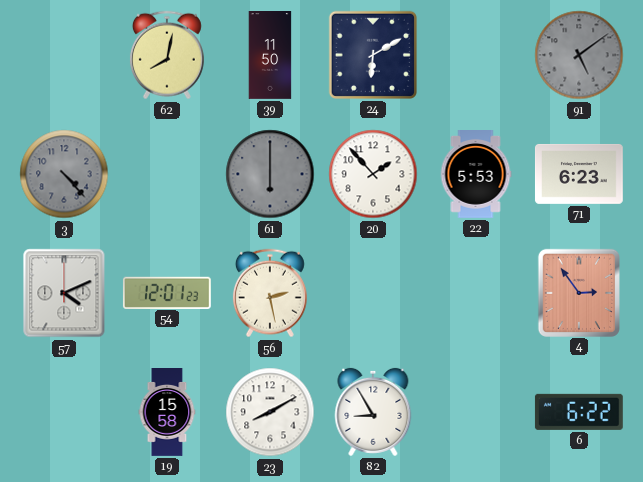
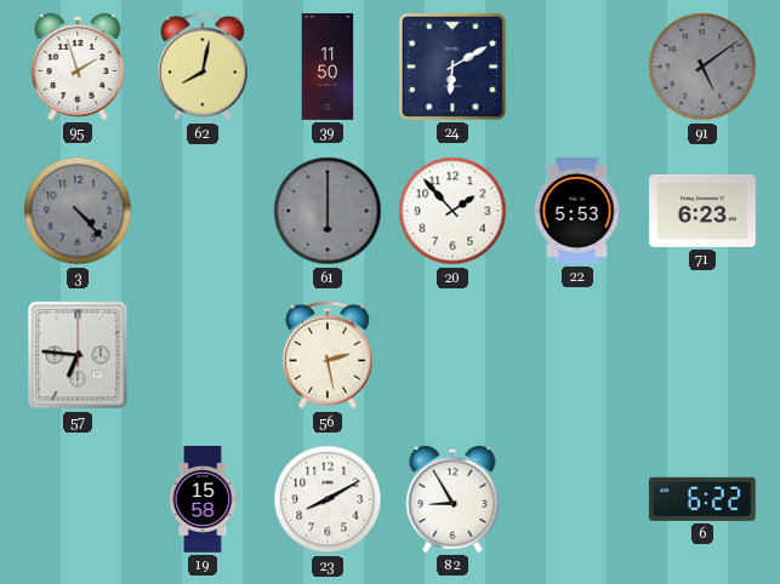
95: none -> 1:57 (78, 67)
57: 4:11 -> 6:46 (78, 355)
54: 12:01 -> none (167, 292)
4: 2:54 -> none (579, 292)
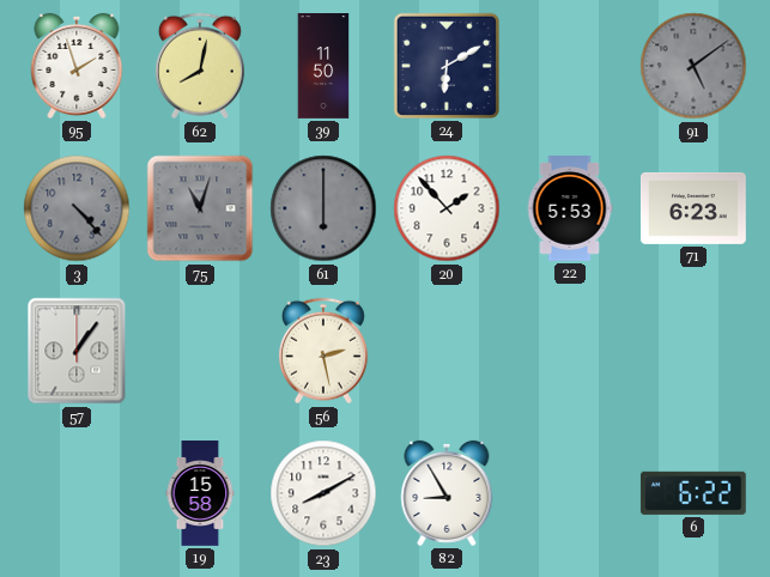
75: none -> 11:03 (200, 208)
57: 6:46 -> 1:06 (77, 351)
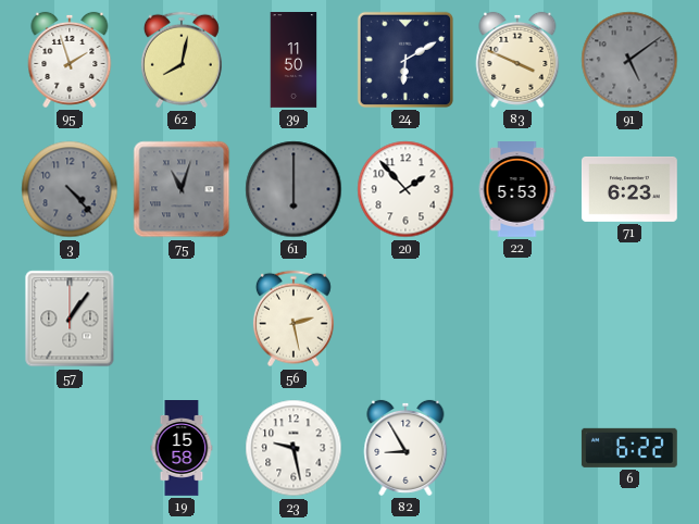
83: none -> 3:49 (517, 60)
23: 8:10 -> 9:28 (294, 448)
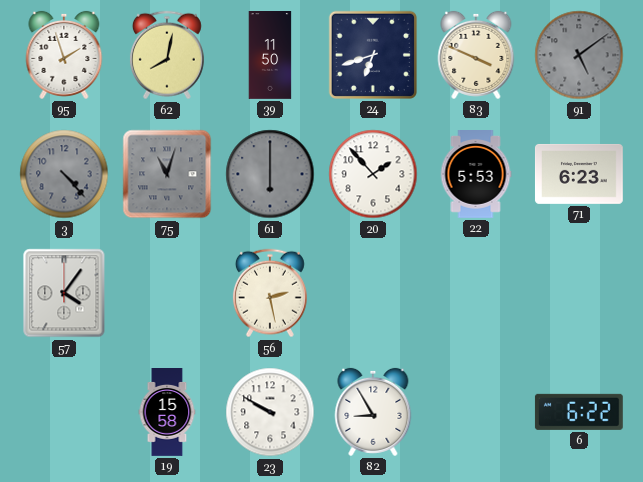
24: 6:10 -> 6:42 (373, 55)
57: 1:06 -> 4:06 (64, 293)
23: 9:28 -> 9:50 (270, 412)
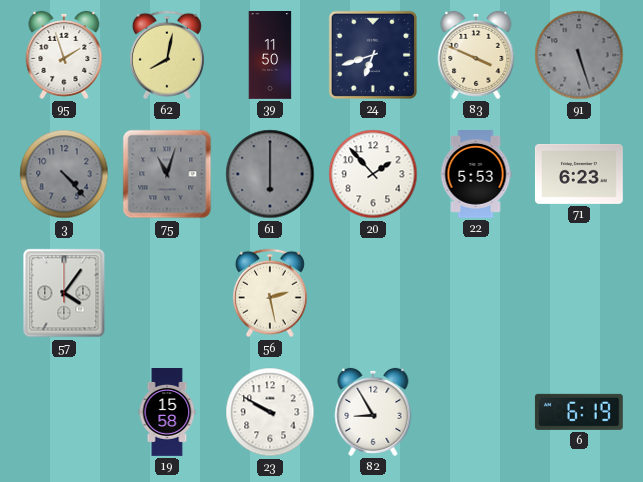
91: 5:09 -> 5:27 (579, 55)
6: 6:22 -> 6:19 (579, 412)
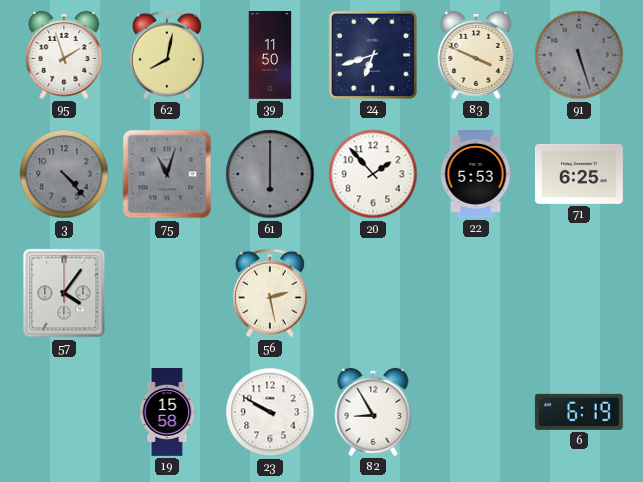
71: 6:23 -> 6:25 (579, 174)
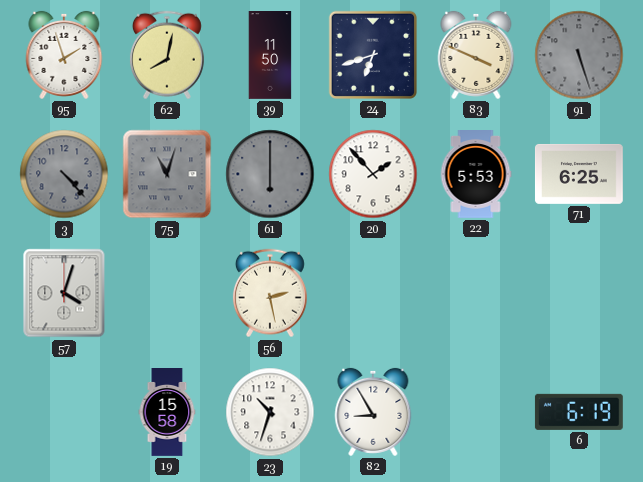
57: 4:06 -> 4:03 (64, 293)
23: 9:50 -> 10:33 (270, 412)
